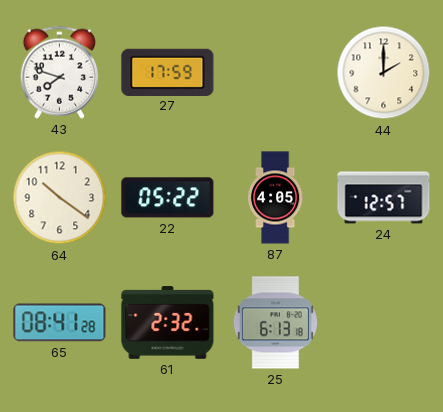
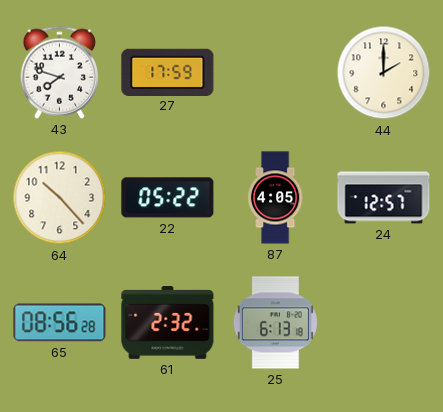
64: 10:21 -> 10:23 (60, 198)
65: 08:41 -> 08:56 (60, 323)
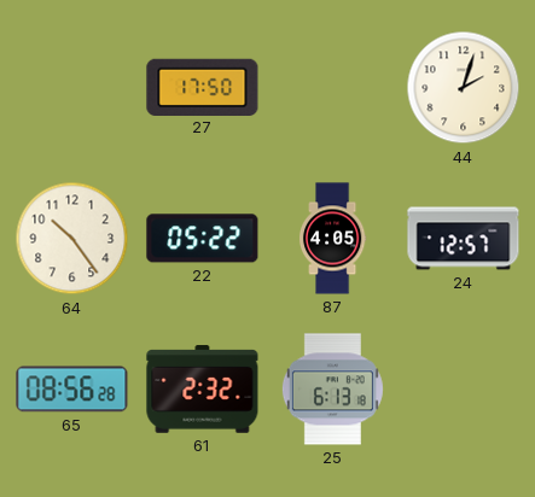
43: 7:48 -> none (59, 72)
27: 17:59 -> 17:50 (203, 87)
44: 2:00 -> 2:03 (464, 88)
64: 10:23 -> 10:24 (72, 239)
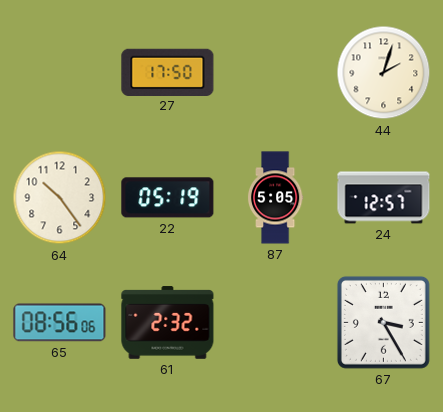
22: 05:22 -> 05:19 (168, 198)
87: 4:05 -> 5:05 (275, 198)
65: 08:56:28 -> 08:56:06 (60, 323)
25: 6:13 -> none (332, 390)
67: none -> 3:25 (383, 322)
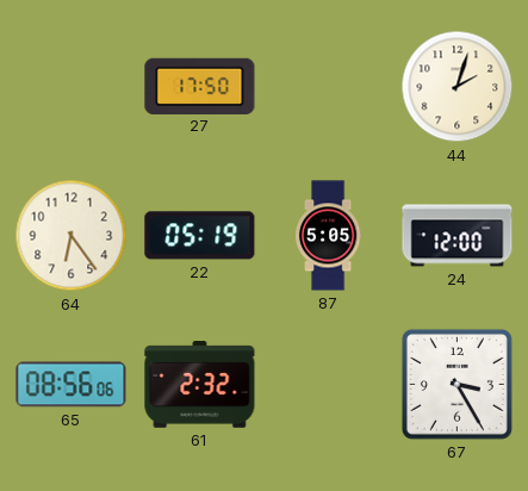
64: 10:24 -> 6:24 (72, 236)
24: 12:57 -> 12:00 (458, 236)
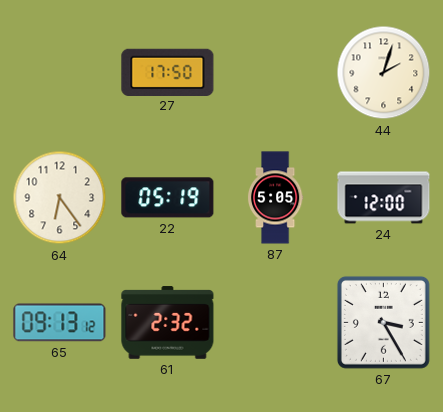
65: 08:56 -> 09:13 (60, 323)
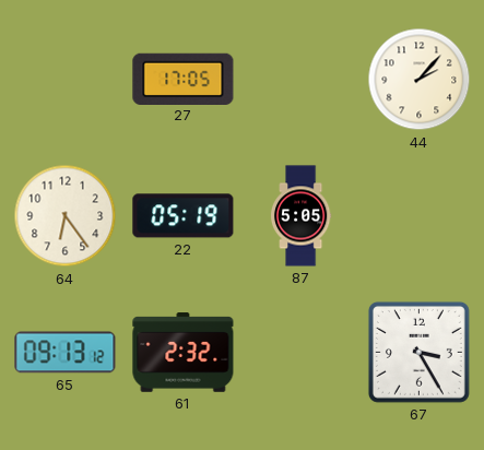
27: 17:50 -> 17:05 (184, 79)
44: 2:03 -> 2:07 (420, 80)
24: 12:00 -> none (384, 198)
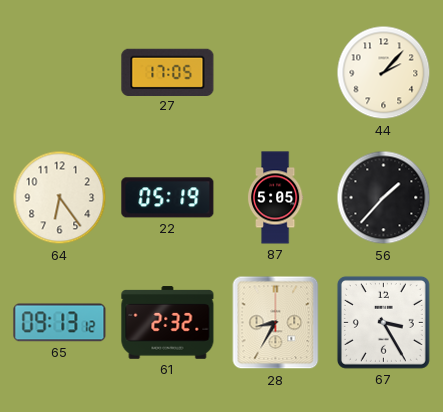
56: none -> 1:37 (384, 198)
28: none -> 8:35 (276, 323)
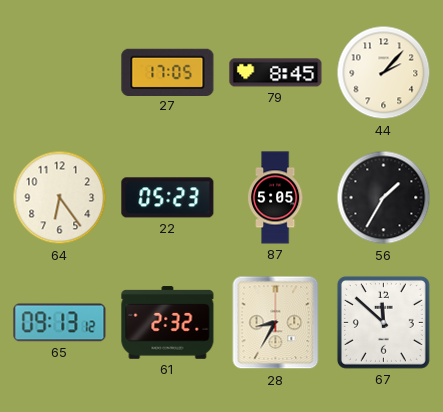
79: none -> 8:45 (276, 73)
22: 05:19 -> 05:23 (168, 198)
56: 1:37 -> 1:35 (384, 198)
67: 3:25 -> 11:52 (383, 322)
